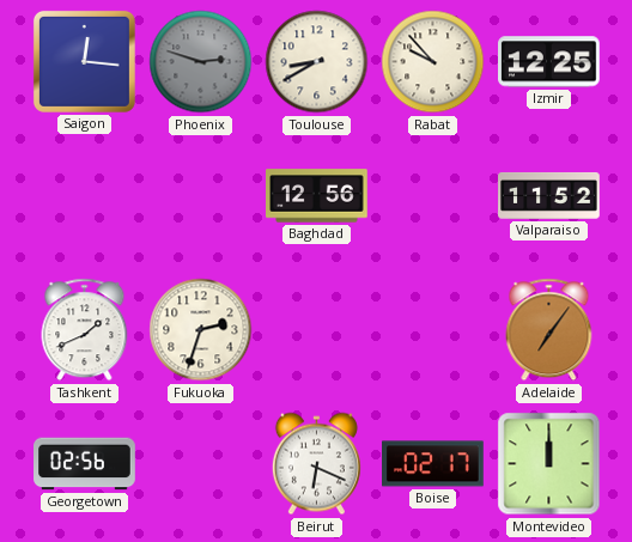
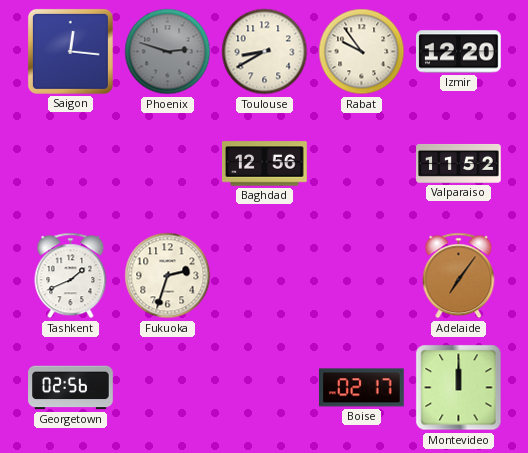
Rabat: 9:53 -> 9:54 (362, 52)
Izmir: 12:25 -> 12:20 (459, 52)
Beirut: 6:19 -> none (316, 464)
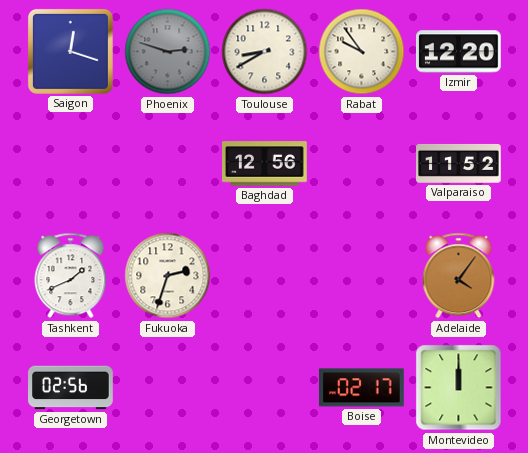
Saigon: 12:16 -> 12:18 (70, 51)
Adelaide: 7:06 -> 4:06 (459, 276)
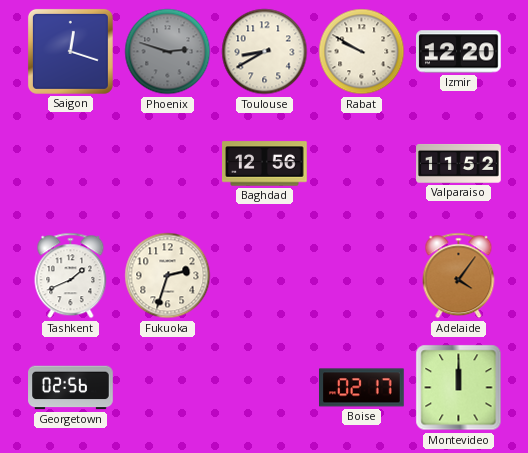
Rabat: 9:54 -> 9:50 (362, 52)
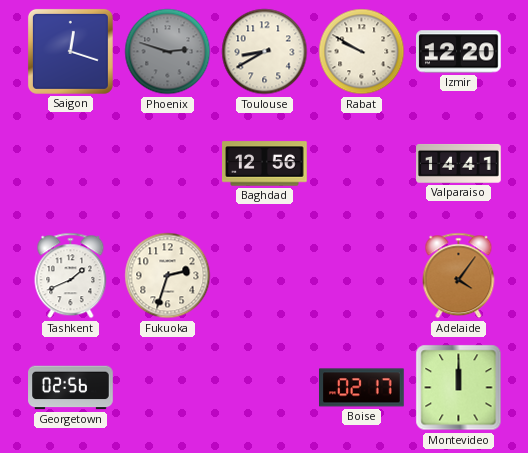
Valparaiso: 11:52 -> 14:41 (459, 163)
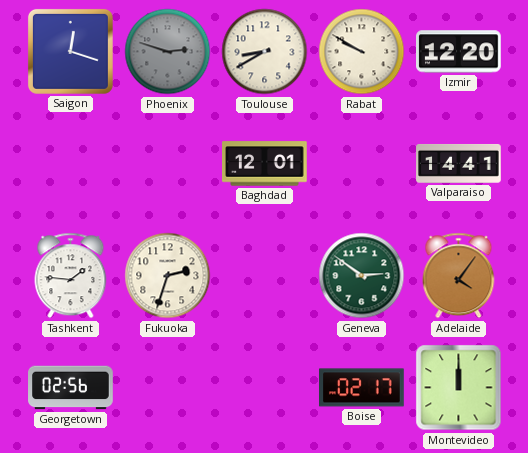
Baghdad: 12:56 -> 12:01 (265, 164)
Tashkent: 1:41 -> 1:46 (71, 276)
Geneva: none -> 2:51 (362, 276)
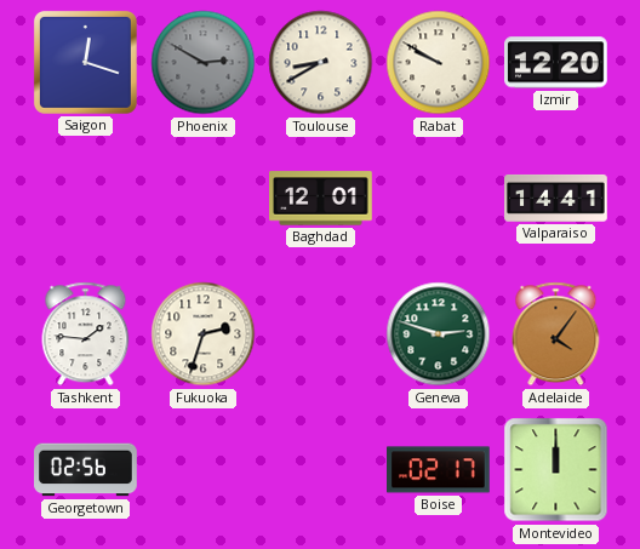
Phoenix: 2:48 -> 2:50 (204, 63)
Geneva: 2:51 -> 2:48 (439, 334)
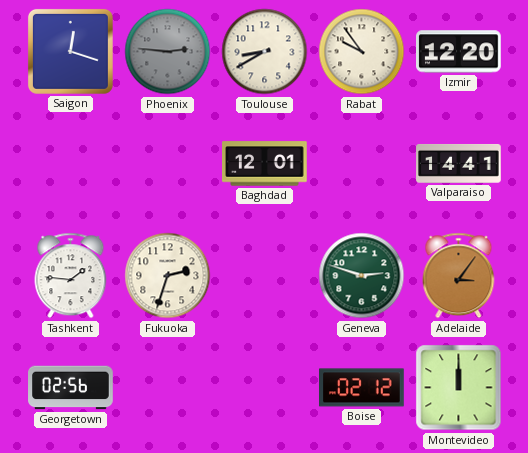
Phoenix: 2:50 -> 2:46 (168, 52)
Rabat: 9:50 -> 9:54 (362, 52)
Adelaide: 4:06 -> 3:06 (459, 276)
Boise: 02:17 -> 02:12 (362, 388)
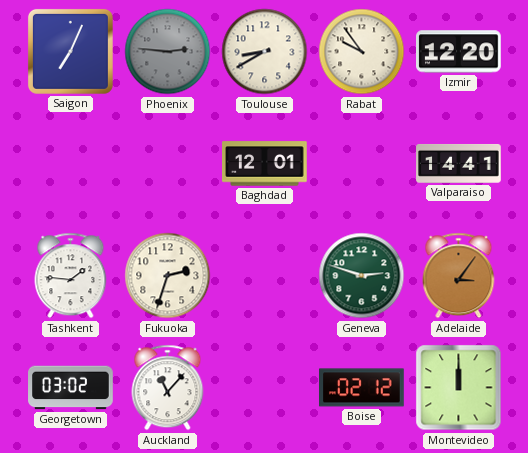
Saigon: 12:18 -> 7:04 (70, 51)
Georgetown: 02:56 -> 03:02 (71, 388)
Auckland: none -> 11:07 (168, 388)
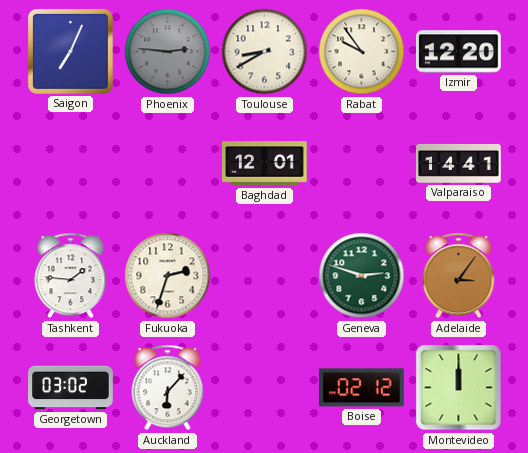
Auckland: 11:07 -> 6:07 (168, 388)
